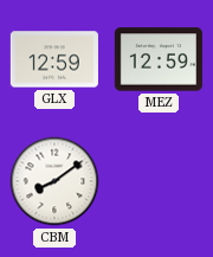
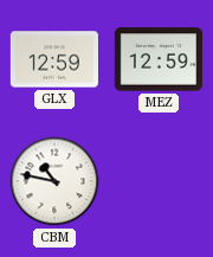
CBM: 8:09 -> 10:47 (54, 181)
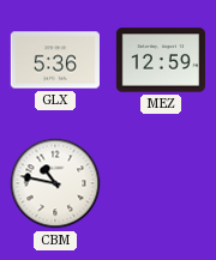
GLX: 12:59 -> 5:36 (55, 60)
